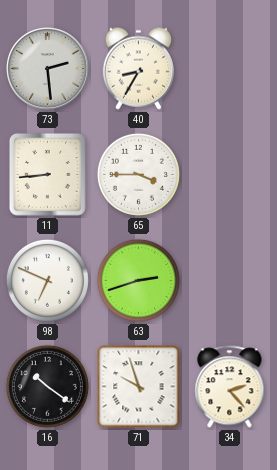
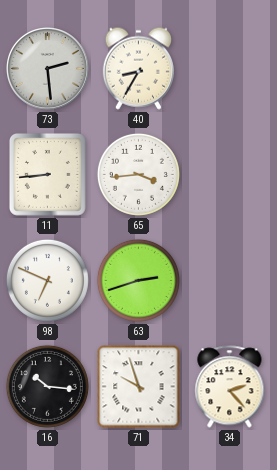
65: 3:45 -> 3:44 (138, 174)
16: 10:21 -> 10:16 (47, 386)
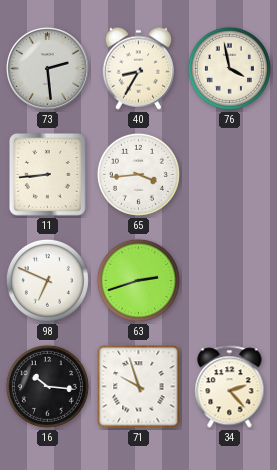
76: none -> 3:58 (229, 68)
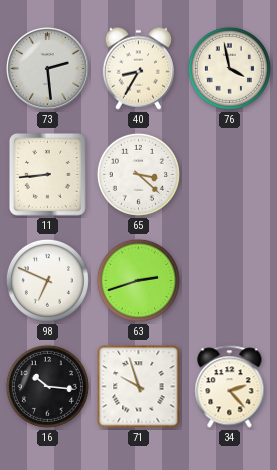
65: 3:44 -> 3:22 (138, 174)
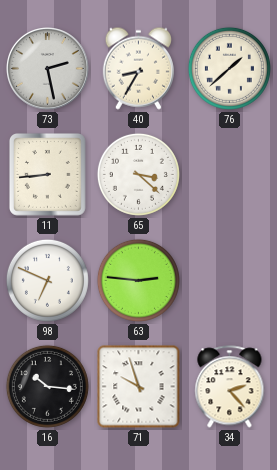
73: 2:29 -> 2:28 (48, 69)
76: 3:58 -> 1:38 (229, 68)
63: 2:42 -> 2:46 (138, 280)
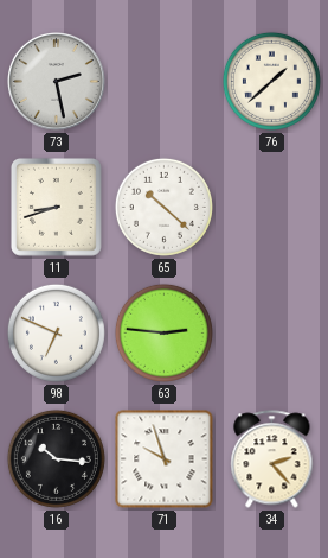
40: 8:35 -> none (138, 68)
11: 8:44 -> 8:42 (56, 208)
65: 3:22 -> 10:22 (163, 207)
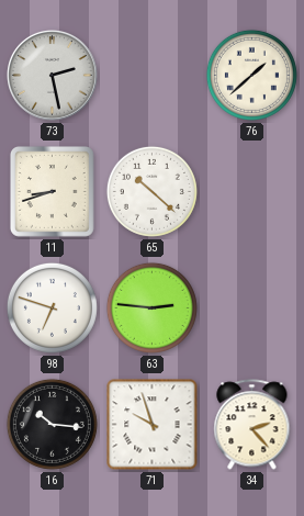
98: 6:49 -> 6:48 (52, 307)
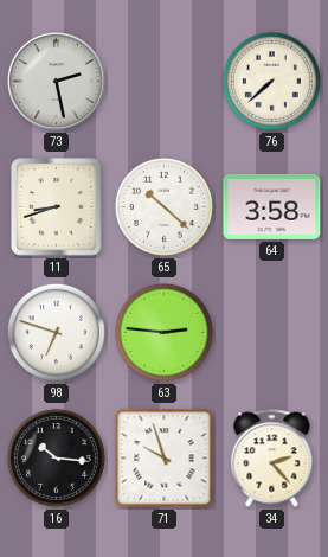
76: 1:38 -> 7:38 (271, 81)
64: none -> 3:58 (272, 206)
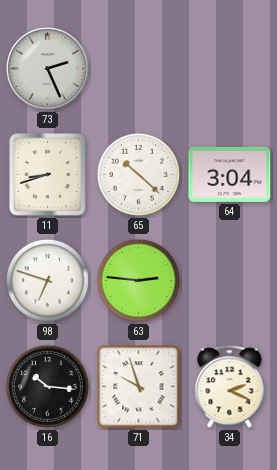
73: 2:28 -> 2:26 (48, 69)
76: 7:38 -> none (271, 81)
64: 3:58 -> 3:04 (230, 174)
34: 2:23 -> 2:19 (230, 387)
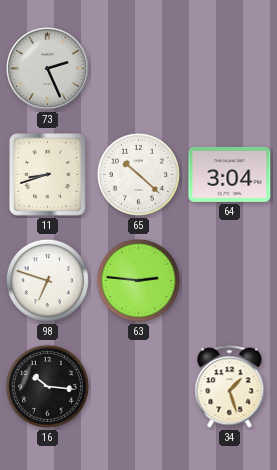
71: 9:57 -> none (139, 387)
34: 2:19 -> 1:27 (230, 387)
